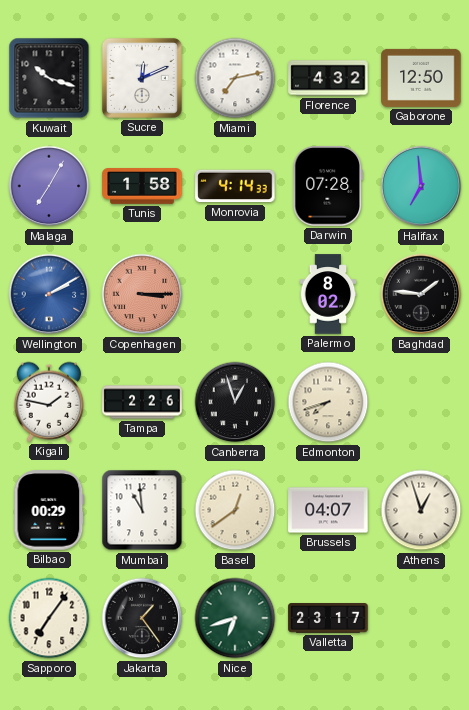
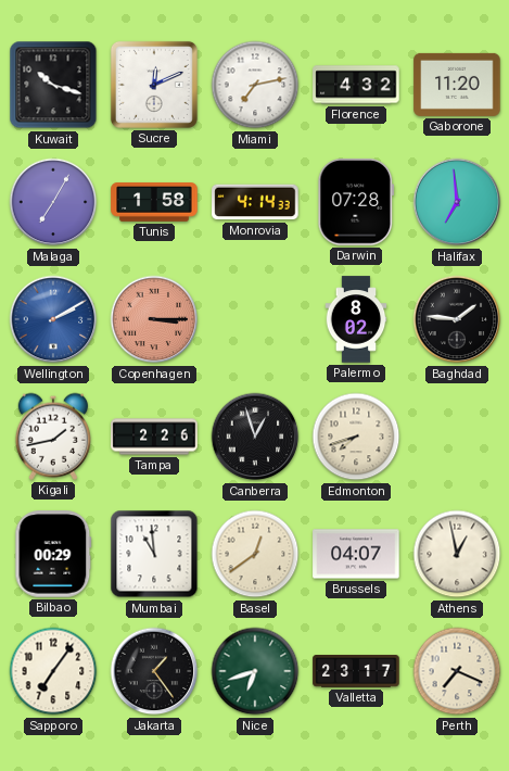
Gaborone: 12:50 -> 11:20 (457, 85)
Kigali: 1:47 -> 1:43 (52, 437)
Athens: 12:57 -> 12:58 (457, 554)
Perth: none -> 7:19 (457, 671)
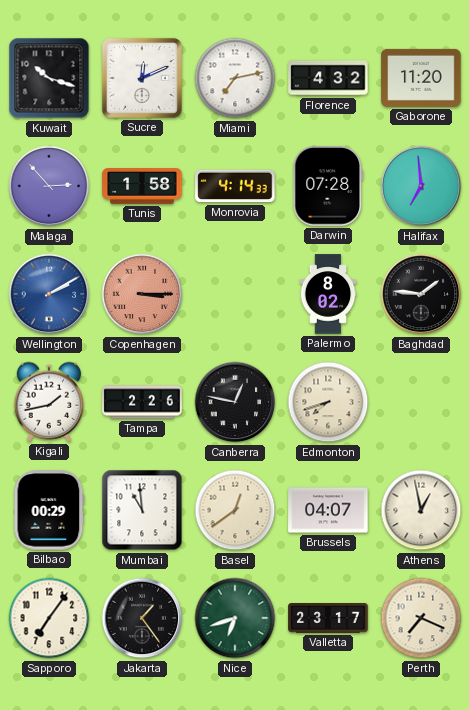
Malaga: 7:05 -> 2:53 (49, 186)
Canberra: 12:57 -> 12:47 (235, 402)
